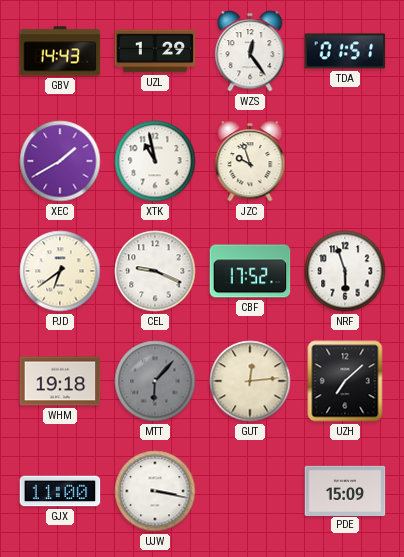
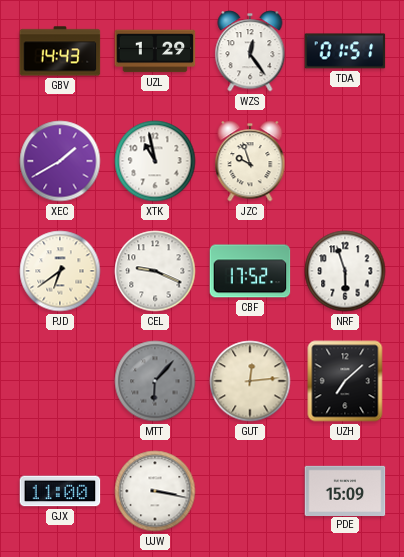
WHM: 19:18 -> none (60, 381)
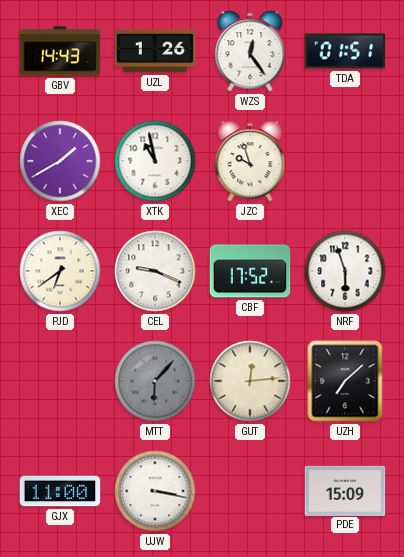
UZL: 1:29 -> 1:26 (155, 51)
